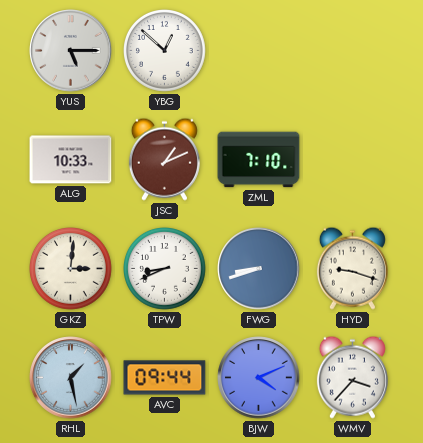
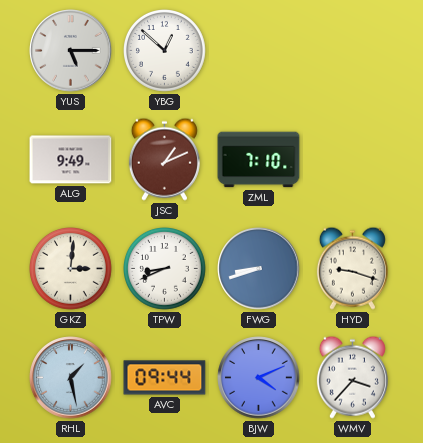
ALG: 10:33 -> 9:49 (71, 160)
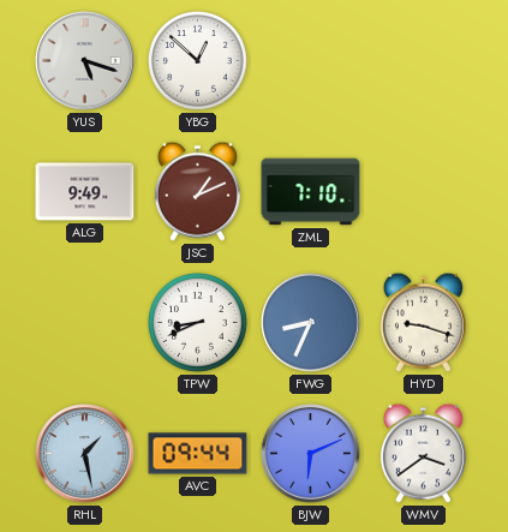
YUS: 5:15 -> 5:18 (85, 61)
GKZ: 3:01 -> none (71, 269)
FWG: 8:42 -> 8:34 (311, 323)
BJW: 4:11 -> 6:11 (311, 454)
WMV: 3:37 -> 3:39 (423, 453)
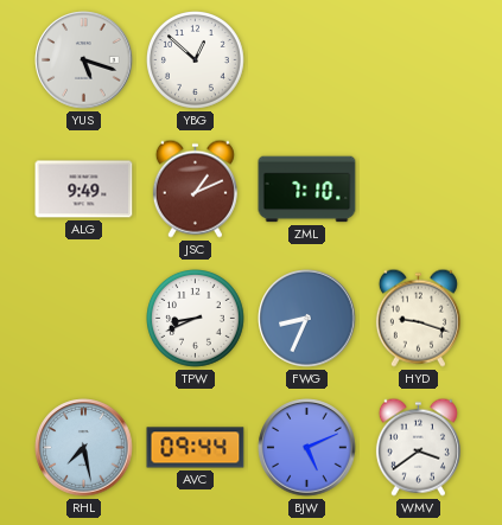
RHL: 1:28 -> 7:28 (84, 448)
BJW: 6:11 -> 5:11 (307, 448)
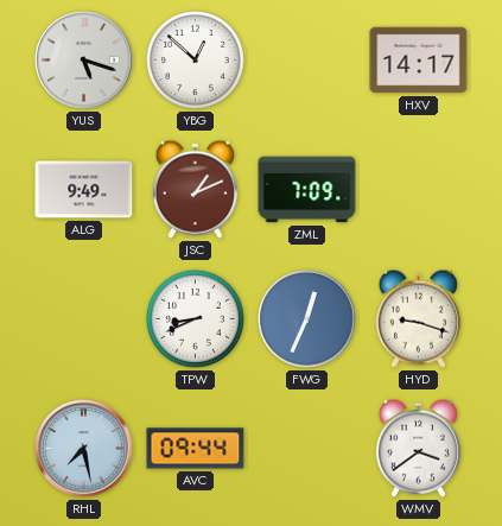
HXV: none -> 14:17 (419, 61)
ZML: 7:10 -> 7:09 (307, 190)
FWG: 8:34 -> 12:34 (307, 319)
BJW: 5:11 -> none (307, 448)
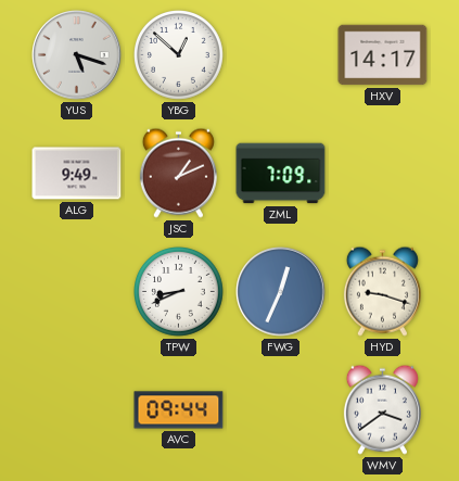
RHL: 7:28 -> none (84, 449)
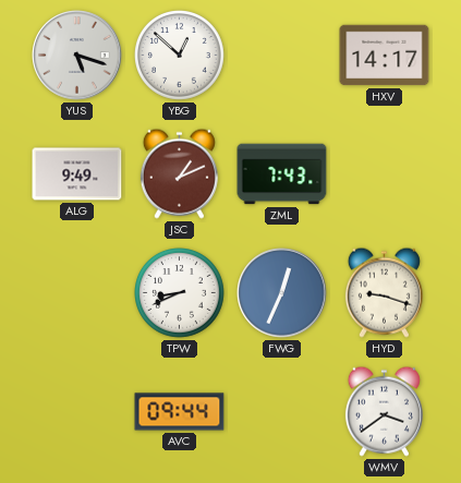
ZML: 7:09 -> 7:43 (282, 174)
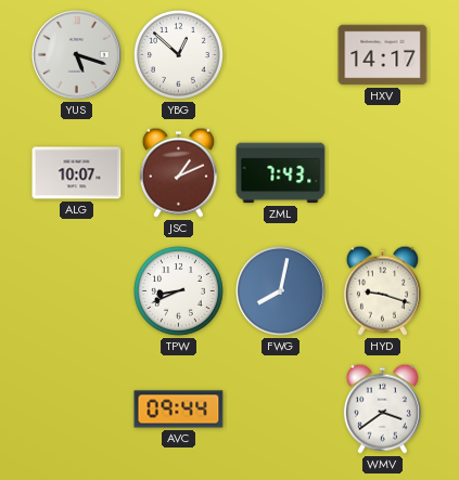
ALG: 9:49 -> 10:07 (77, 173)
FWG: 12:34 -> 8:02 (281, 291)
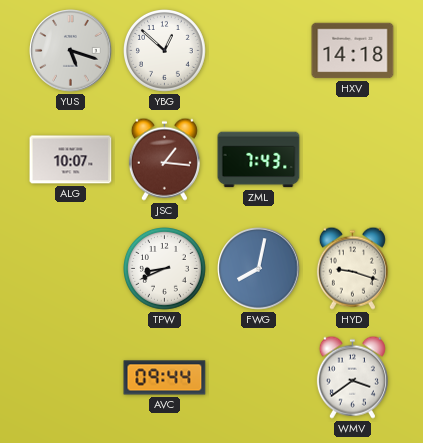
HXV: 14:17 -> 14:18 (353, 51)
JSC: 1:11 -> 1:16 (164, 159)
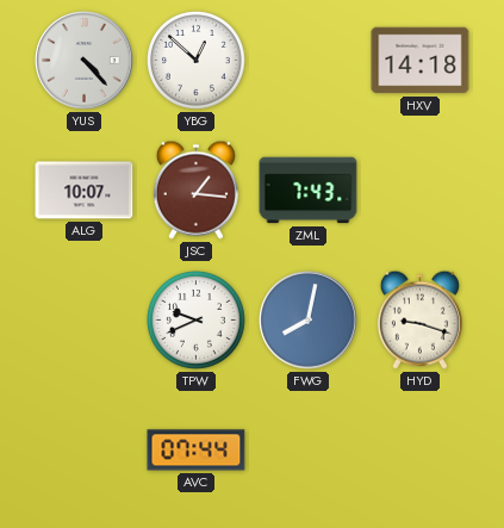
YUS: 5:18 -> 4:23 (85, 61)
TPW: 8:41 -> 9:41 (197, 321)
AVC: 09:44 -> 07:44 (197, 451)
WMV: 3:39 -> none (352, 377)
